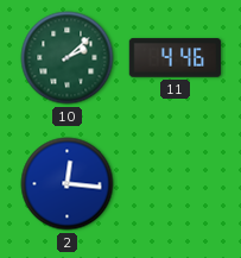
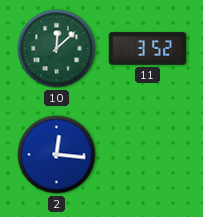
10: 2:08 -> 12:08 (57, 49)
11: 4:46 -> 3:52 (148, 49)
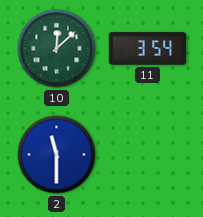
11: 3:52 -> 3:54 (148, 49)
2: 12:16 -> 11:30 (57, 155)
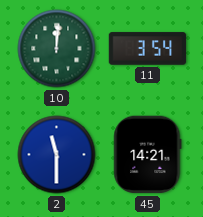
10: 12:08 -> 12:01 (57, 49)
45: none -> 14:21 (148, 155)
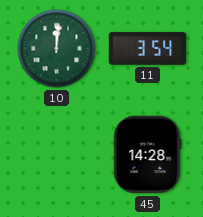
2: 11:30 -> none (57, 155)
45: 14:21 -> 14:28 (148, 155)
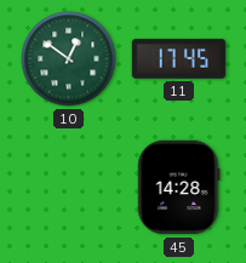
10: 12:01 -> 12:51 (69, 59)
11: 3:54 -> 17:45 (179, 59)
